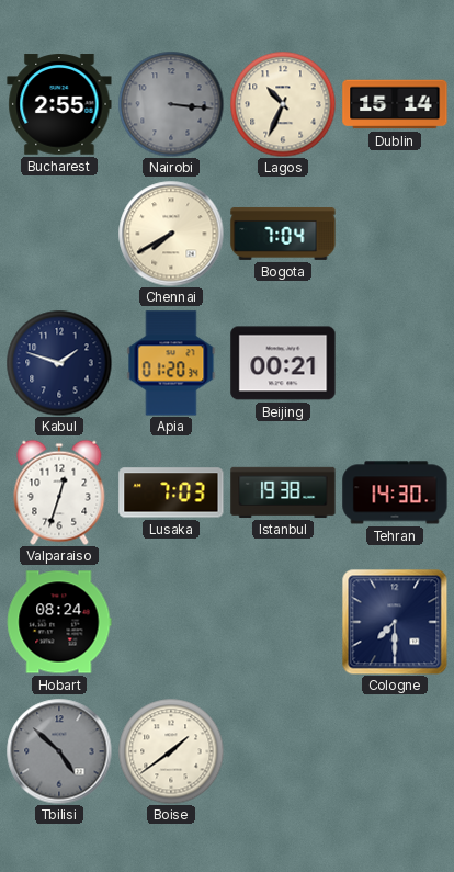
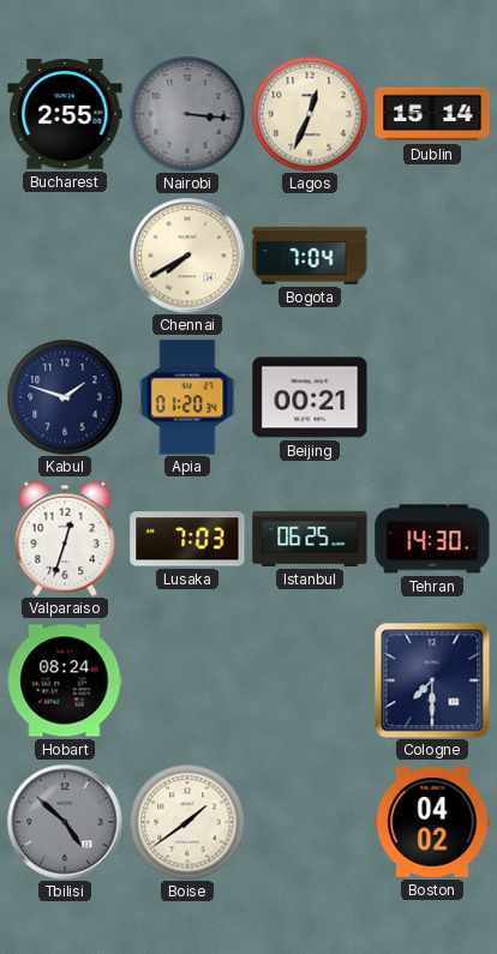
Lagos: 10:34 -> 12:34 (310, 114)
Istanbul: 19:38 -> 06:25 (310, 539)
Boston: none -> 04:02 (432, 822)
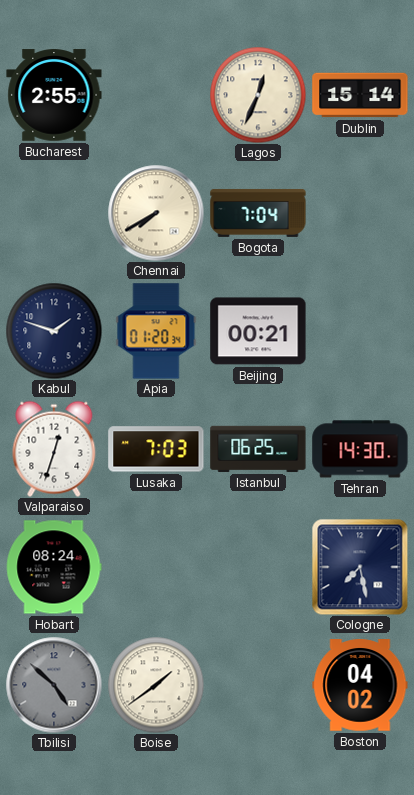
Nairobi: 3:16 -> none (187, 114)
Cologne: 7:30 -> 7:28 (360, 567)
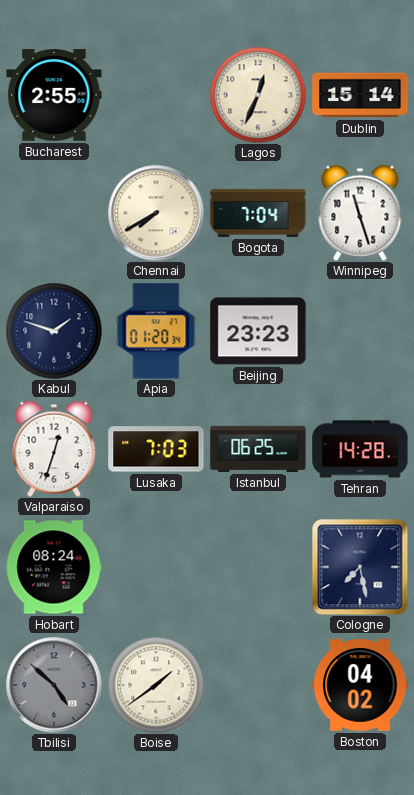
Winnipeg: none -> 11:27 (360, 213)
Beijing: 00:21 -> 23:23 (258, 331)
Tehran: 14:30 -> 14:28 (360, 449)
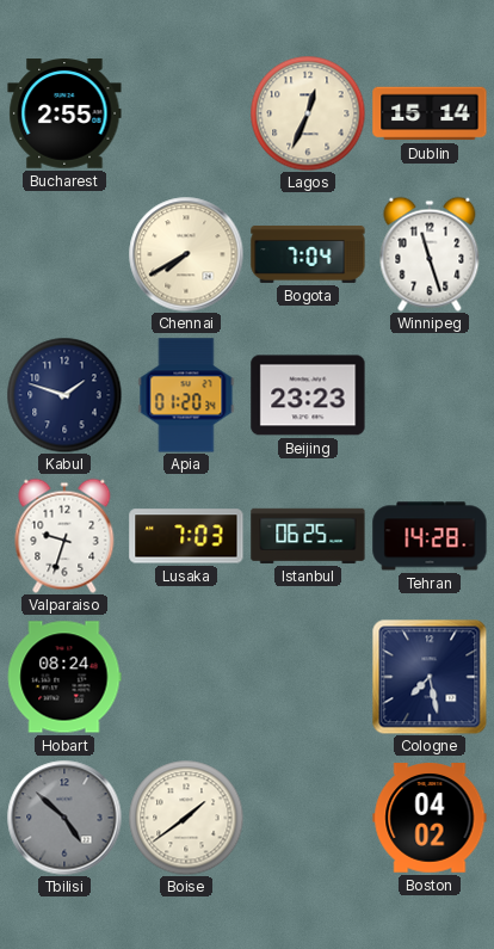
Valparaiso: 12:33 -> 9:33 (64, 536)
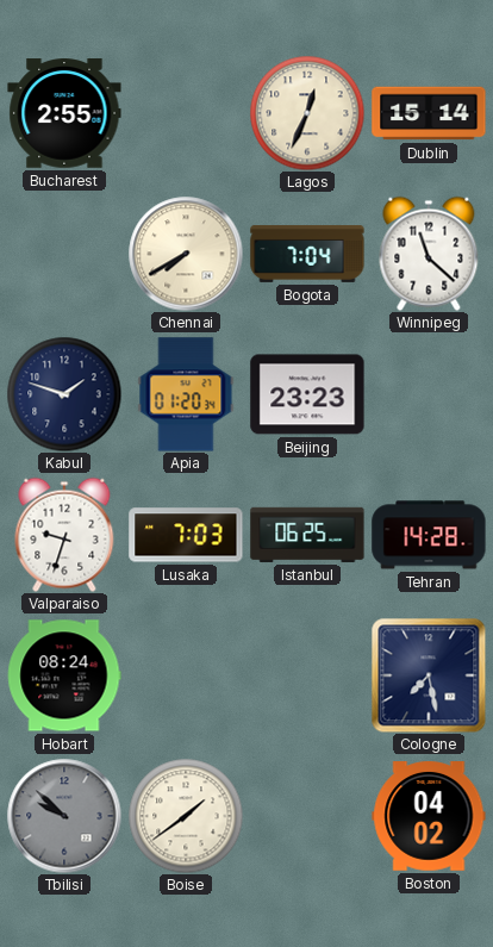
Winnipeg: 11:27 -> 11:22 (429, 254)
Tbilisi: 4:52 -> 9:52 (64, 816)
